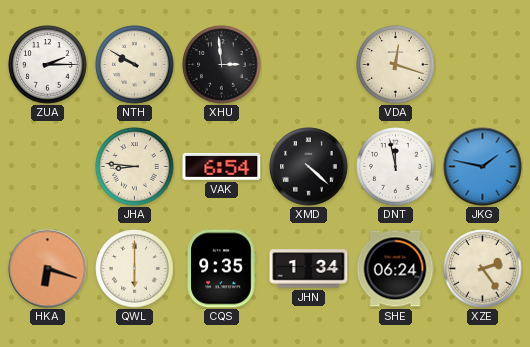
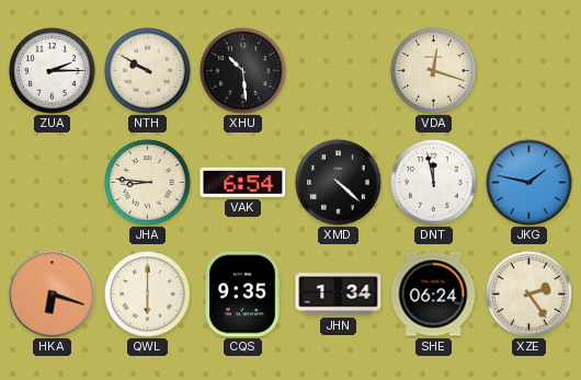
XHU: 2:59 -> 10:29 (243, 71)
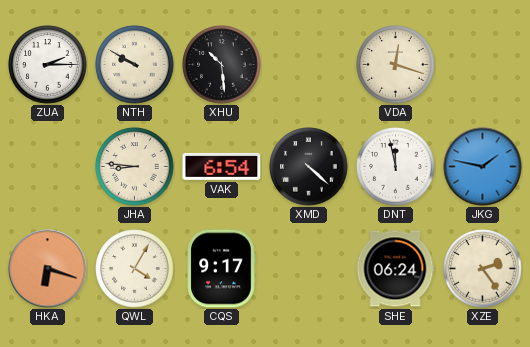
QWL: 6:00 -> 4:05 (135, 269)
CQS: 9:35 -> 9:17 (221, 269)
JHN: 1:34 -> none (339, 295)
